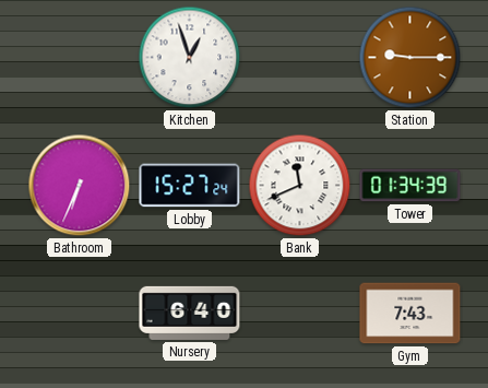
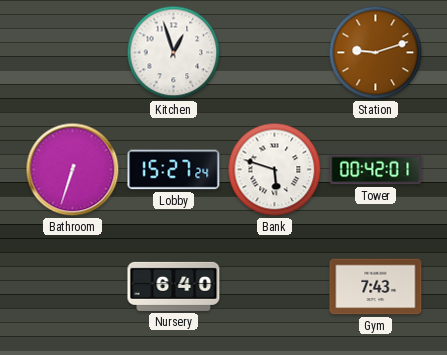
Station: 9:15 -> 9:12 (376, 53)
Bathroom: 6:34 -> 6:33 (73, 170)
Bank: 11:41 -> 5:48 (275, 170)
Tower: 01:34 -> 00:42 (376, 170)
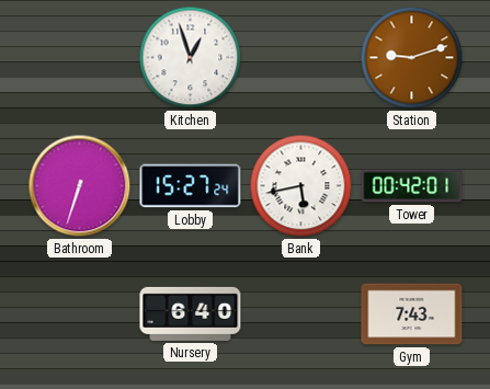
Bank: 5:48 -> 5:43 (301, 186)
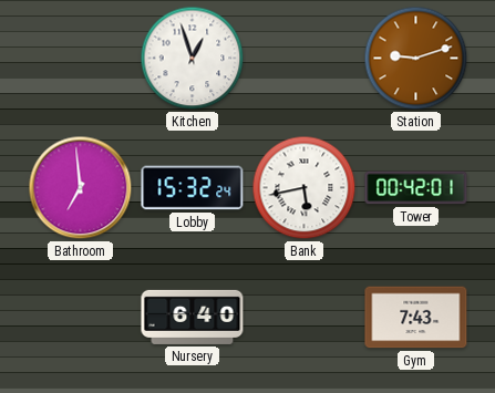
Bathroom: 6:33 -> 6:59 (81, 188)
Lobby: 15:27 -> 15:32 (193, 188)
